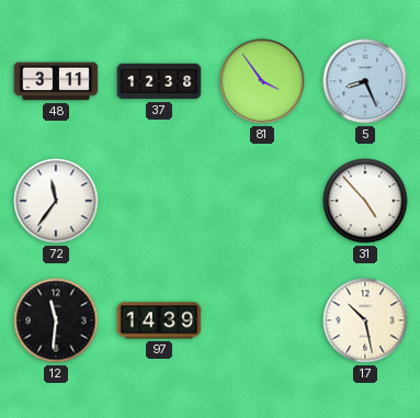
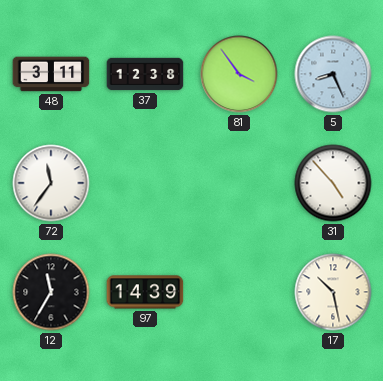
12: 11:31 -> 11:35 (51, 292)
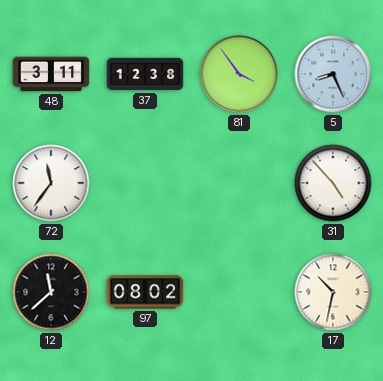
12: 11:35 -> 11:38 (51, 292)
97: 14:39 -> 08:02 (145, 292)
17: 10:28 -> 10:32 (333, 292)
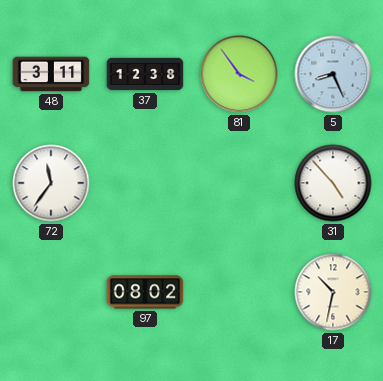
12: 11:38 -> none (51, 292)
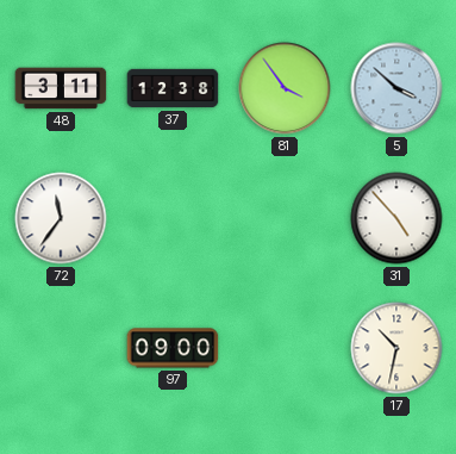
5: 8:26 -> 3:52 (396, 88)
97: 08:02 -> 09:00 (173, 348)
